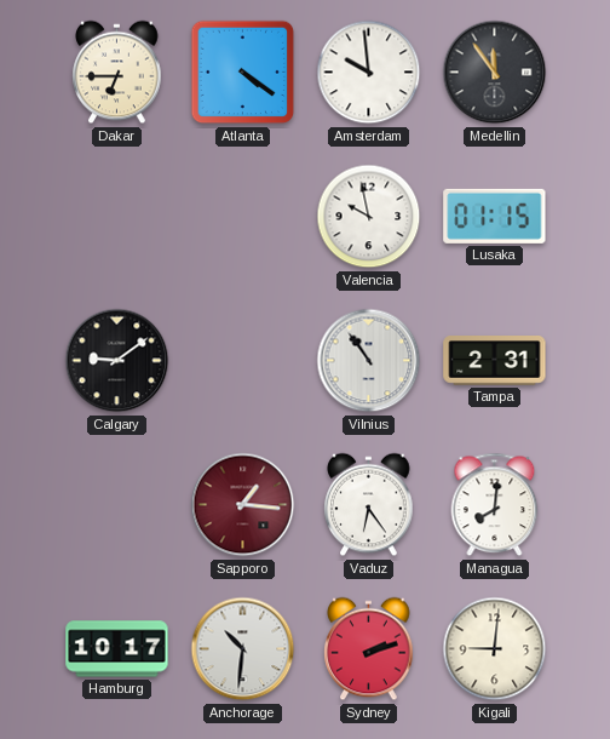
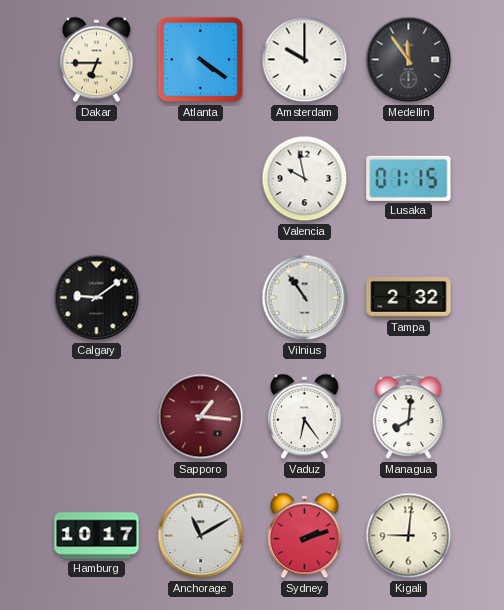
Amsterdam: 9:59 -> 10:00 (305, 60)
Tampa: 2:31 -> 2:32 (409, 298)
Anchorage: 10:31 -> 11:10 (201, 536)
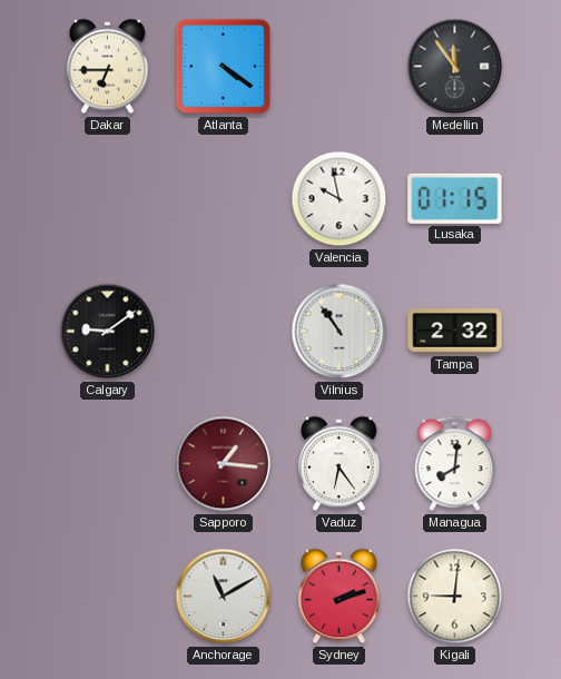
Amsterdam: 10:00 -> none (305, 60)
Hamburg: 10:17 -> none (97, 536)
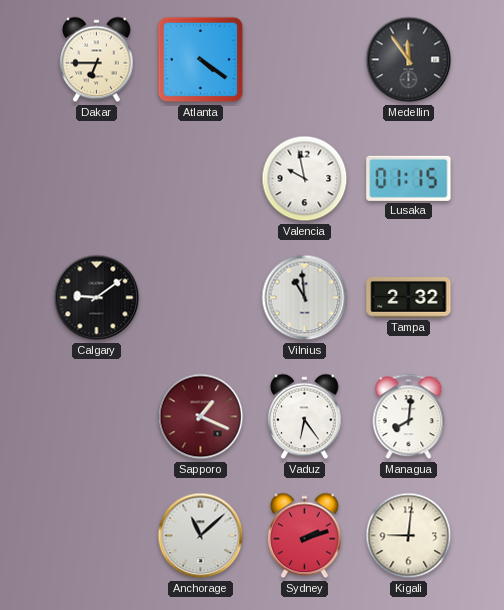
Vilnius: 10:54 -> 10:59 (305, 298)
Sapporo: 1:16 -> 1:19 (201, 417)
Anchorage: 11:10 -> 11:08 (201, 536)
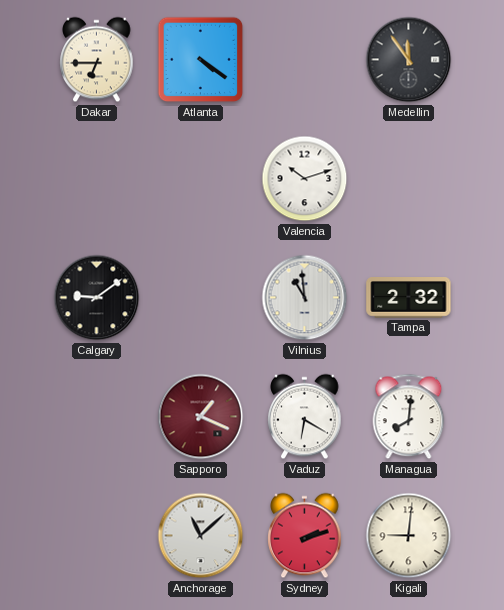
Valencia: 9:58 -> 10:12 (305, 179)
Lusaka: 01:15 -> none (409, 178)
Vaduz: 6:24 -> 6:20 (305, 417)
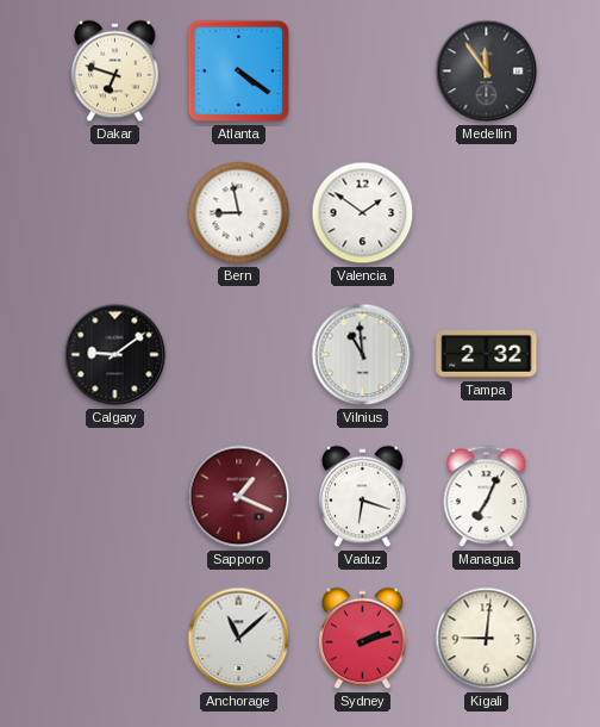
Dakar: 6:45 -> 6:48 (115, 72)
Bern: none -> 8:58 (239, 213)
Valencia: 10:12 -> 1:51 (363, 213)
Vaduz: 6:20 -> 6:18 (363, 497)
Managua: 8:01 -> 7:04 (487, 497)
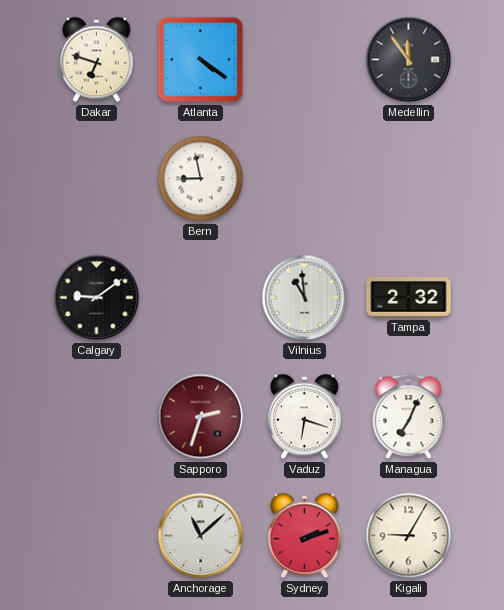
Valencia: 1:51 -> none (363, 213)
Sapporo: 1:19 -> 2:33 (201, 417)
Kigali: 9:01 -> 9:05 (409, 536)
